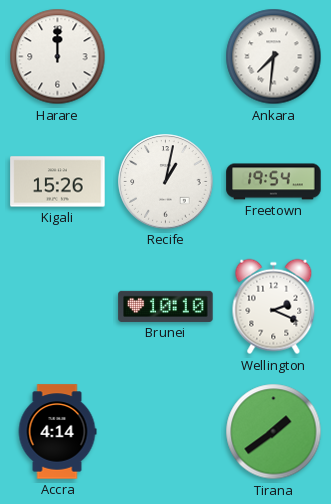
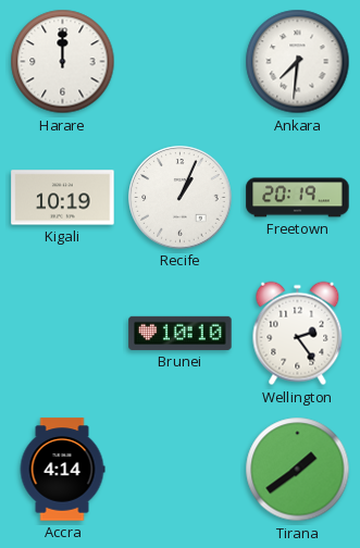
Kigali: 15:26 -> 10:19 (63, 198)
Recife: 1:02 -> 1:04 (181, 198)
Freetown: 19:54 -> 20:19 (298, 198)
Wellington: 2:19 -> 2:24 (298, 334)
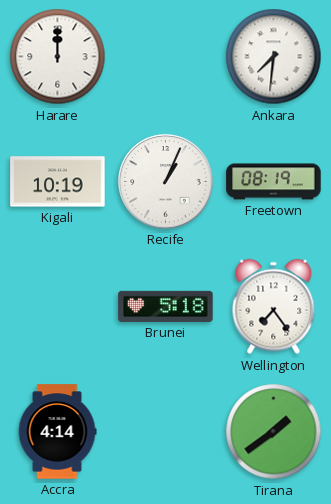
Freetown: 20:19 -> 08:19 (274, 182)
Brunei: 10:10 -> 5:18 (166, 306)
Wellington: 2:24 -> 7:24 (274, 307)
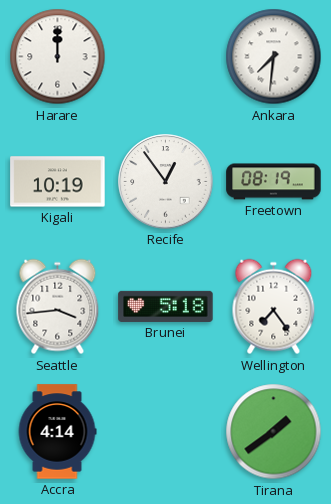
Recife: 1:04 -> 12:54 (166, 182)
Seattle: none -> 3:44 (58, 307)
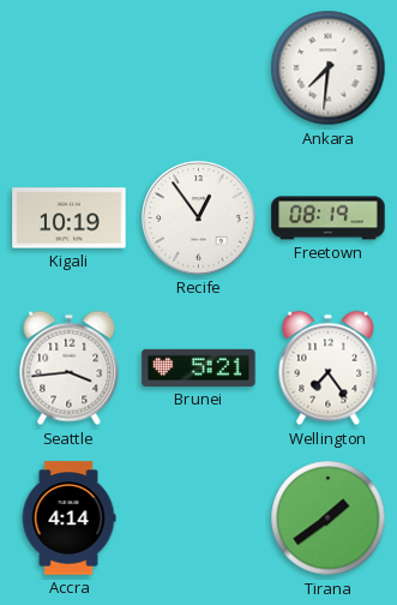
Harare: 12:00 -> none (58, 57)
Brunei: 5:18 -> 5:21 (199, 367)
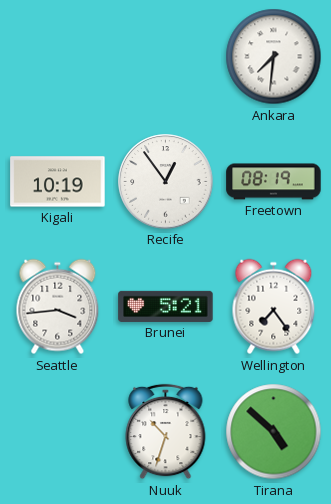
Accra: 4:14 -> none (68, 519)
Nuuk: none -> 10:33 (166, 432)
Tirana: 1:39 -> 4:52 (274, 432)
